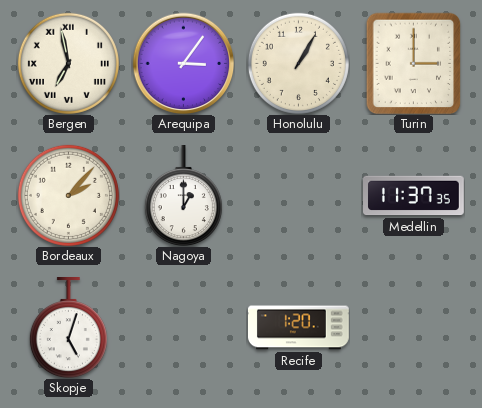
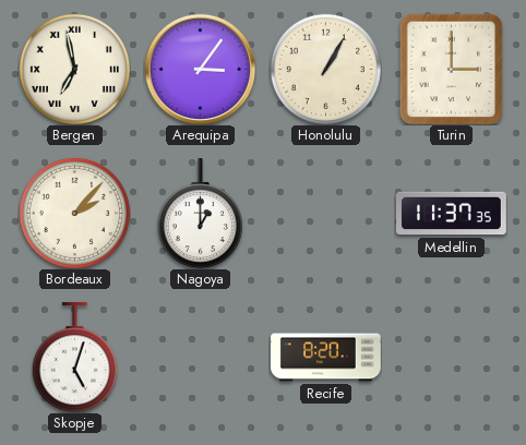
Recife: 1:20 -> 8:20 (326, 358)
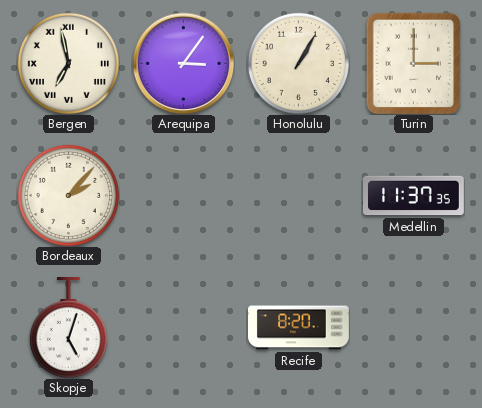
Nagoya: 1:00 -> none (200, 214)
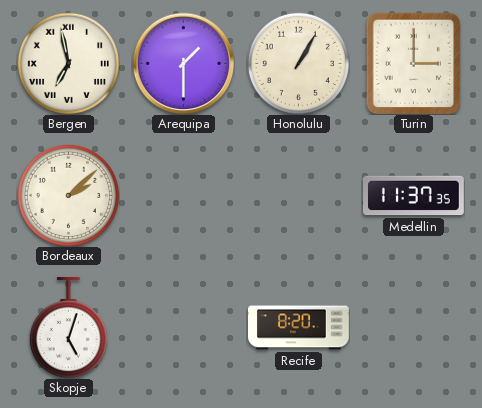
Arequipa: 3:06 -> 1:30 (183, 63)
Bordeaux: 2:07 -> 2:08 (68, 195)
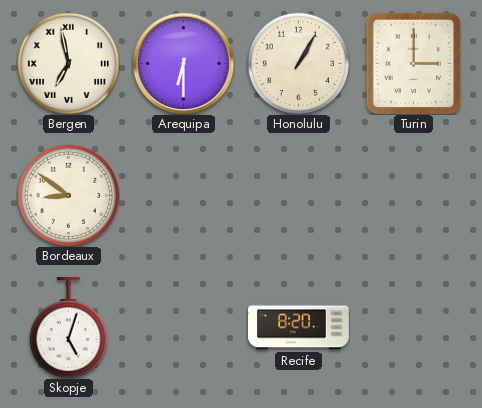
Arequipa: 1:30 -> 6:30 (183, 63)
Bordeaux: 2:08 -> 8:51 (68, 195)
Medellin: 11:37 -> none (414, 196)
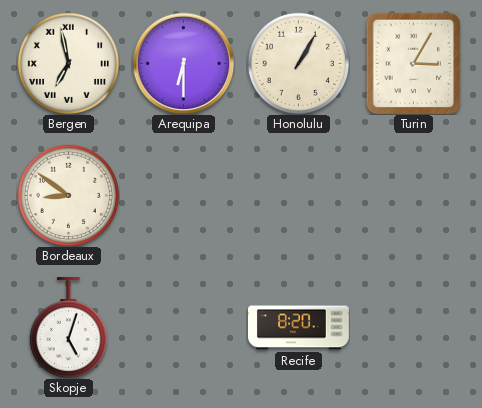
Turin: 3:00 -> 3:05 (414, 63)
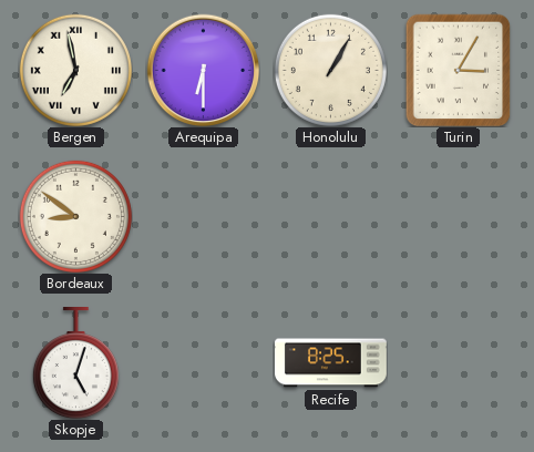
Recife: 8:20 -> 8:25 (331, 363)
